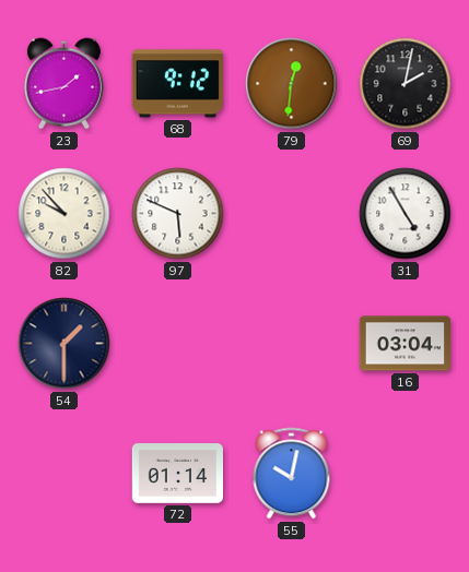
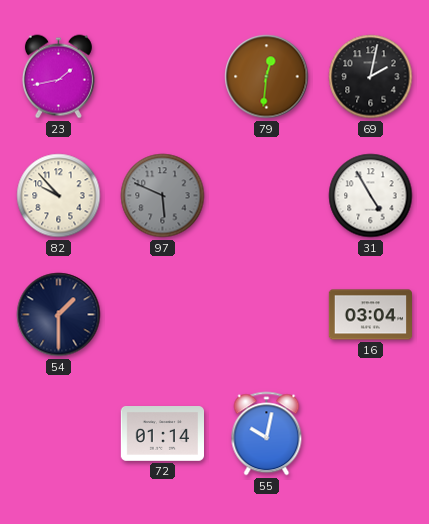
68: 9:12 -> none (177, 84)
97 dial: white -> grey (163, 196)
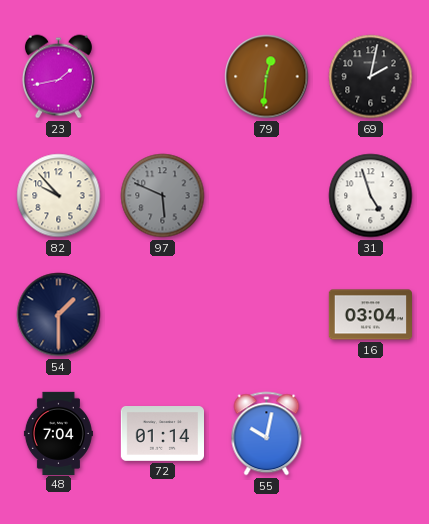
31: 4:55 -> 4:57 (371, 196)
48: none -> 7:04 (58, 433)
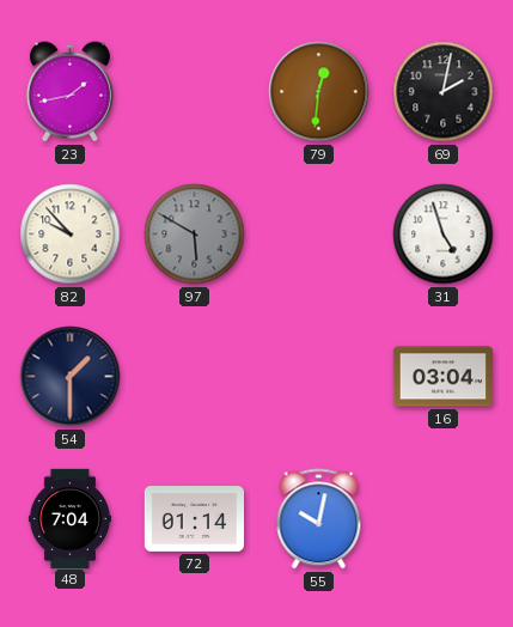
97: 5:49 -> 5:50 (195, 235)
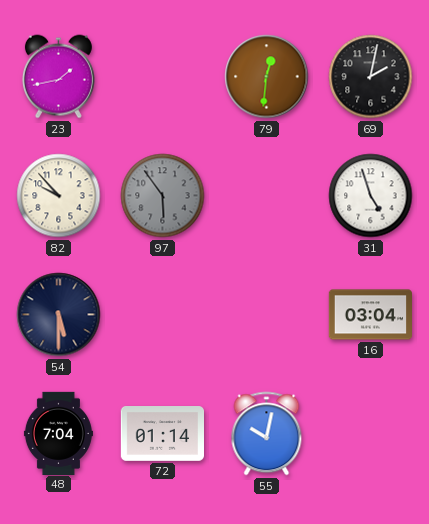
97: 5:50 -> 5:54 (163, 196)
54: 1:30 -> 5:30 (59, 315)
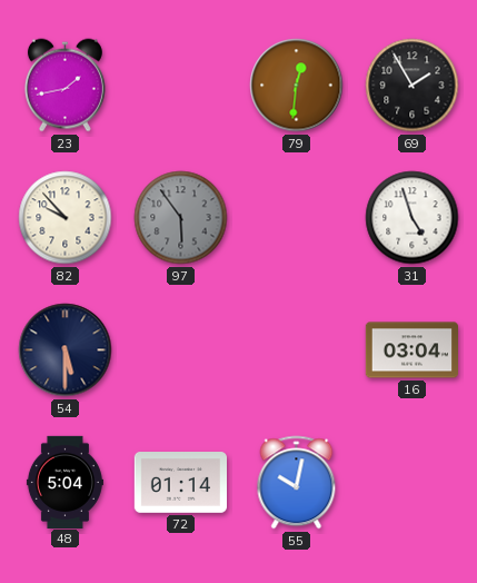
69: 2:02 -> 1:55 (413, 86)
48: 7:04 -> 5:04 (64, 482)
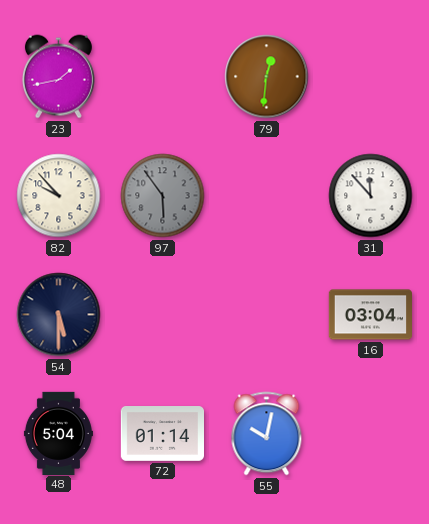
69: 1:55 -> none (413, 86)
31: 4:57 -> 11:53 (371, 196)
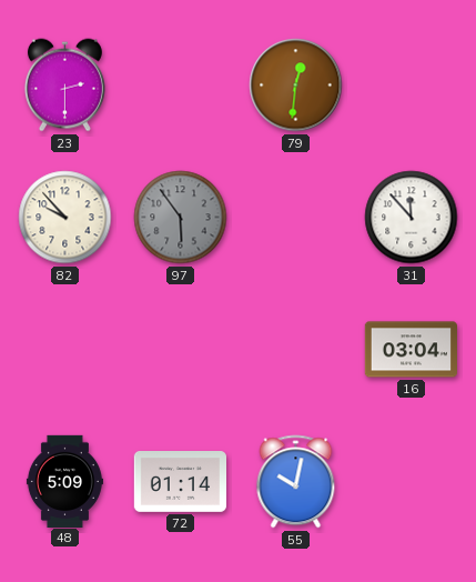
23: 1:43 -> 2:30 (64, 86)
54: 5:30 -> none (59, 315)
48: 5:04 -> 5:09 (64, 481)
